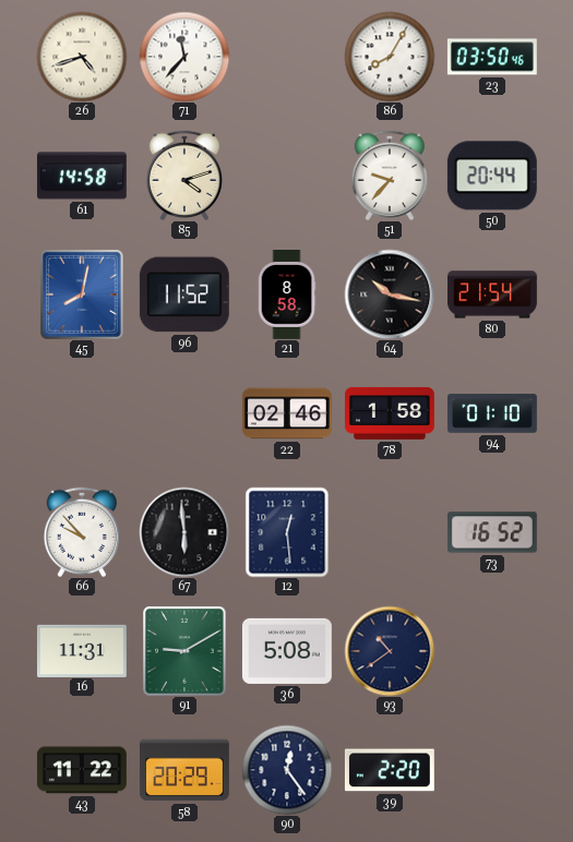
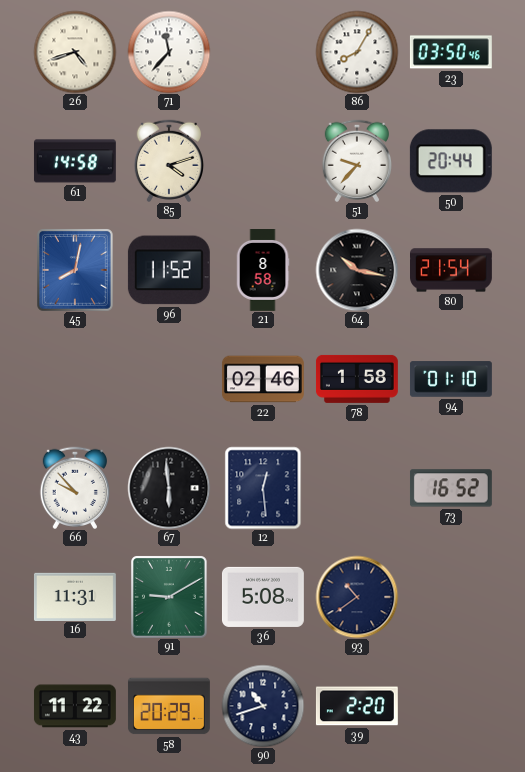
90: 12:24 -> 10:42 (263, 706)
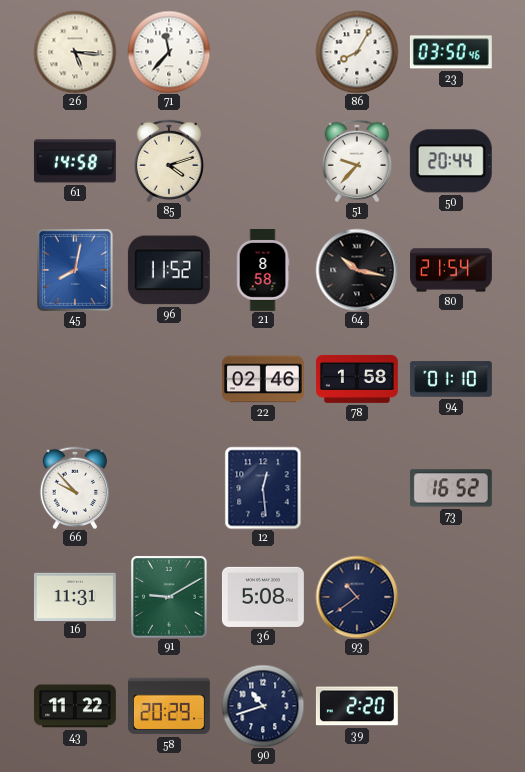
26: 4:42 -> 5:16 (75, 52)
67: 5:59 -> none (169, 488)
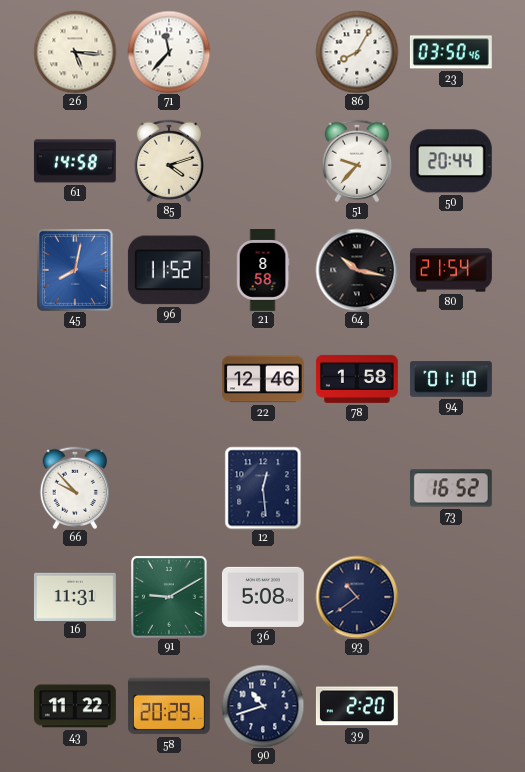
22: 02:46 -> 12:46 (263, 379)
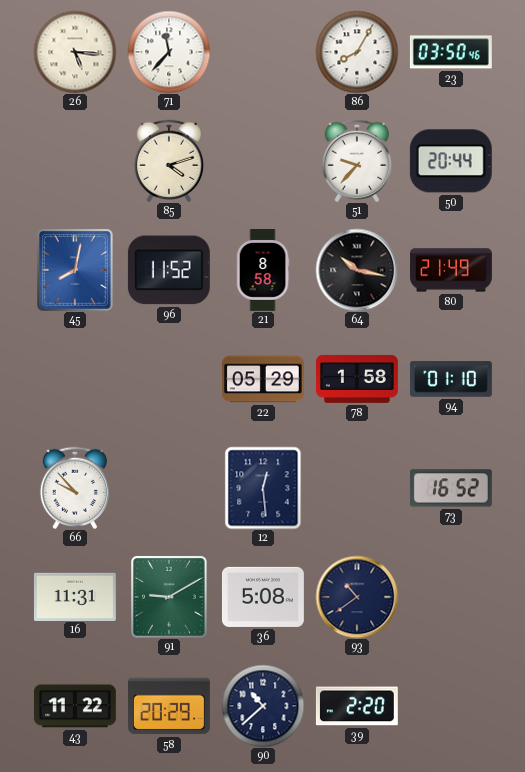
61: 14:58 -> none (75, 161)
80: 21:54 -> 21:49 (452, 270)
22: 12:46 -> 05:29 (263, 379)
90: 10:42 -> 10:38 (263, 706)
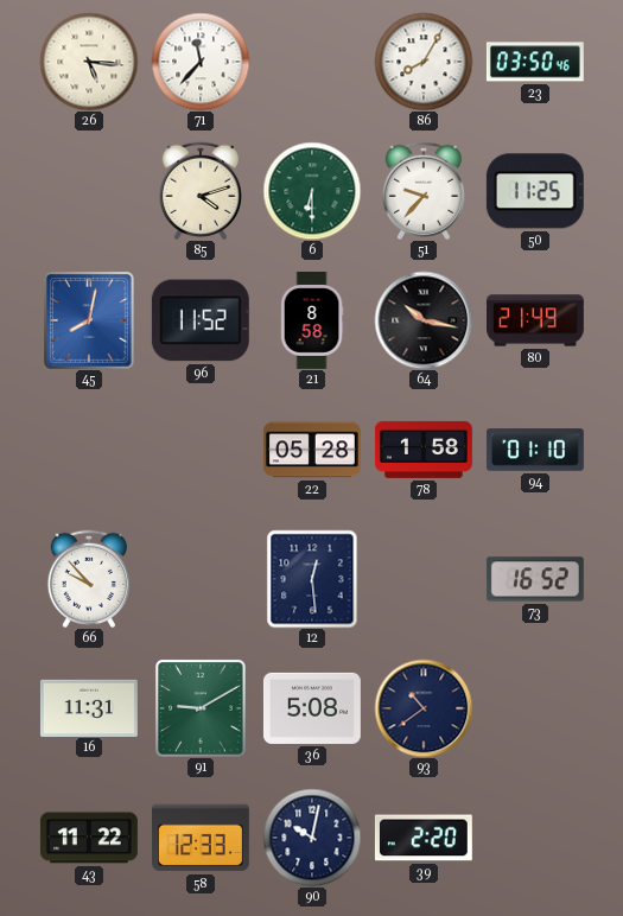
6: none -> 6:30 (312, 191)
50: 20:44 -> 11:25 (535, 191)
22: 05:29 -> 05:28 (312, 450)
58: 20:29 -> 12:33 (201, 838)
90: 10:38 -> 10:02 (312, 838)
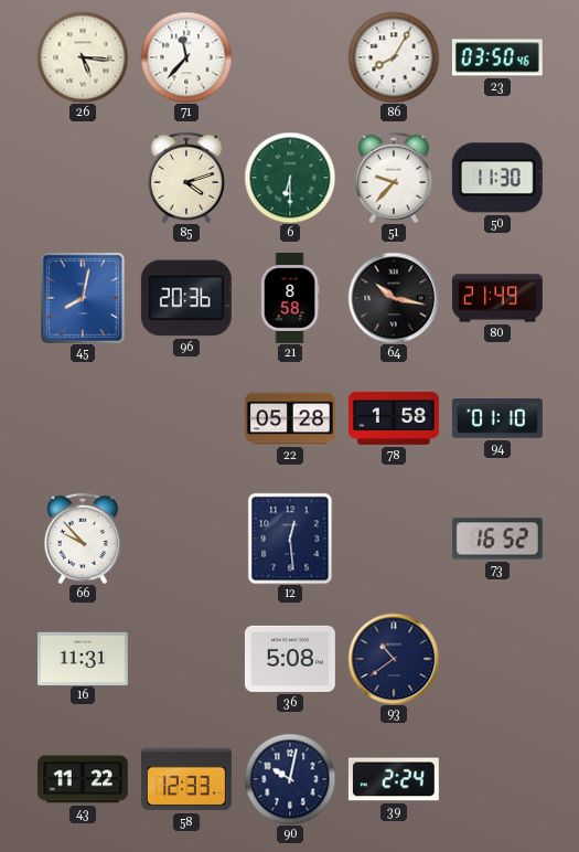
50: 11:25 -> 11:30 (497, 178)
96: 11:52 -> 20:36 (186, 298)
91: 9:10 -> none (202, 708)
39: 2:20 -> 2:24 (394, 779)
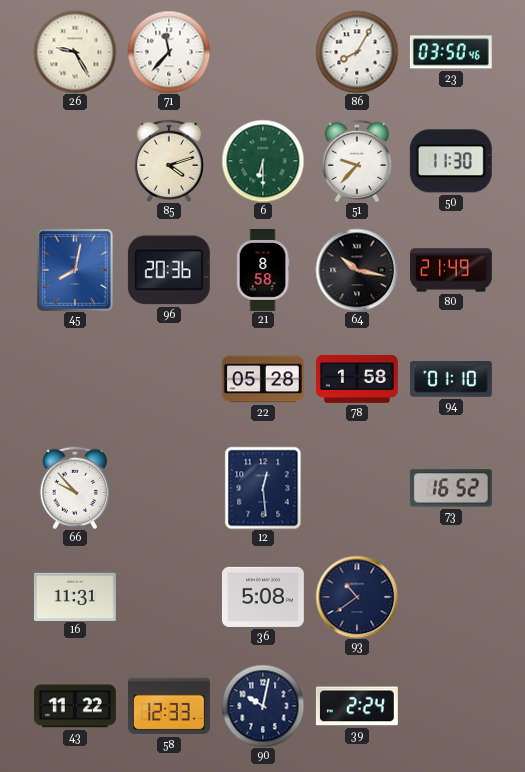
26: 5:16 -> 9:25 (75, 52)
